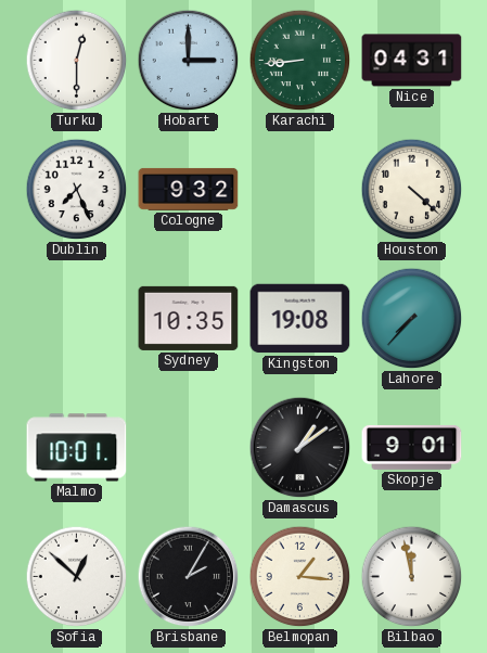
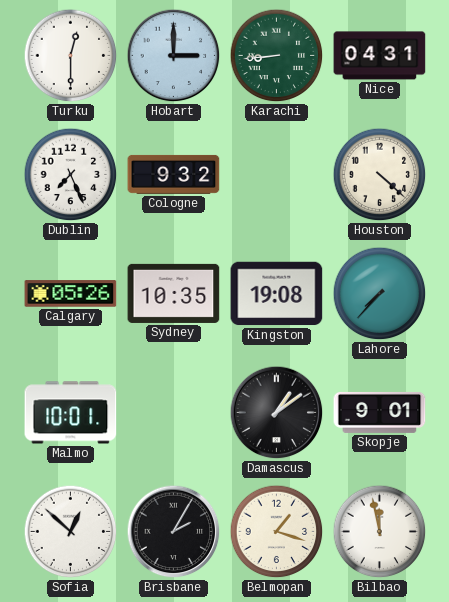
Calgary: none -> 05:26 (71, 294)
Belmopan: 1:16 -> 1:18 (277, 532)
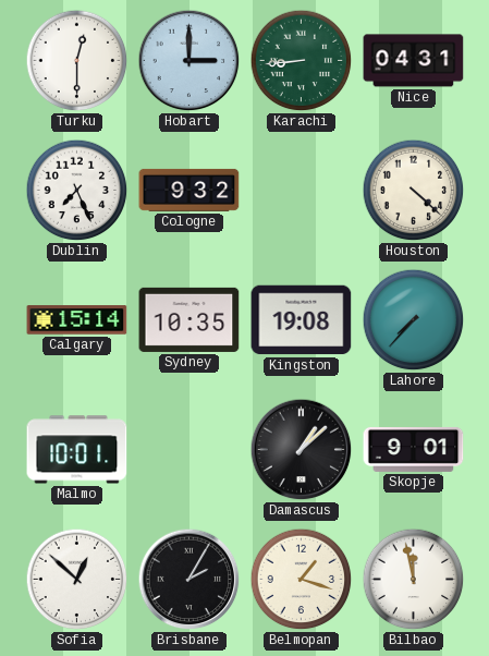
Calgary: 05:26 -> 15:14 (77, 320)
Damascus: 1:09 -> 1:08 (302, 450)
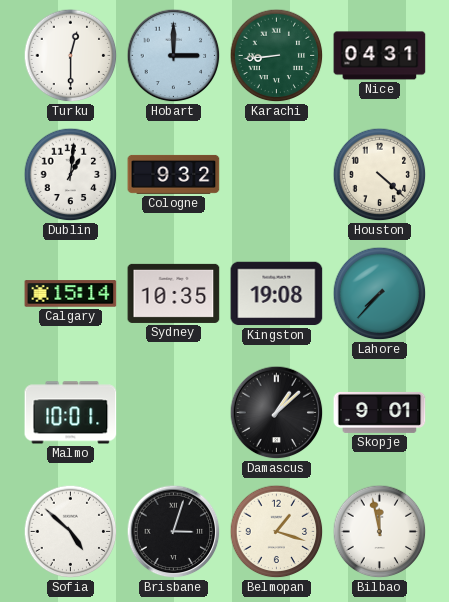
Dublin: 7:26 -> 1:01 (71, 175)
Sofia: 12:52 -> 4:52 (71, 532)
Brisbane: 2:05 -> 3:03 (174, 532)
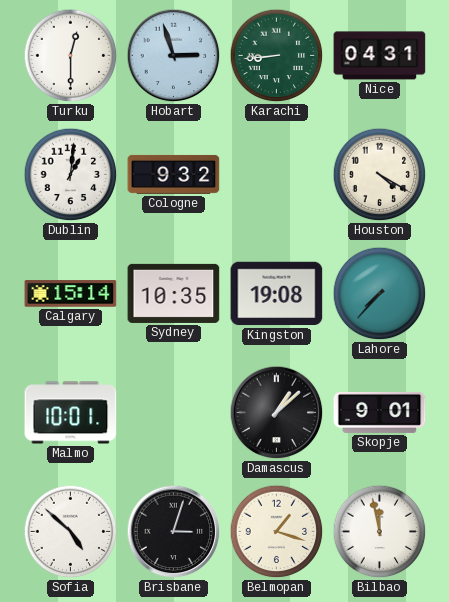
Hobart: 3:00 -> 2:57 (174, 56)
Houston: 4:22 -> 4:20 (380, 175)
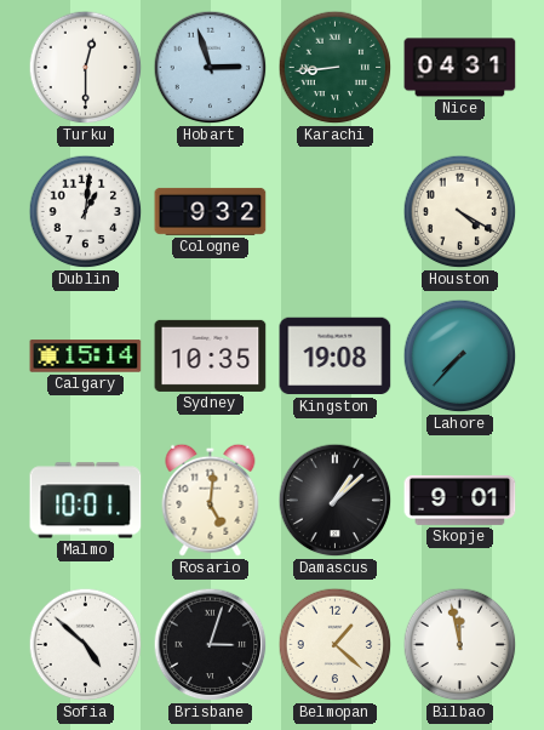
Rosario: none -> 5:01 (211, 500)
Belmopan: 1:18 -> 1:22 (336, 645)
